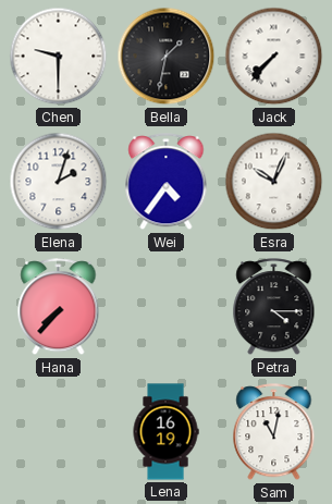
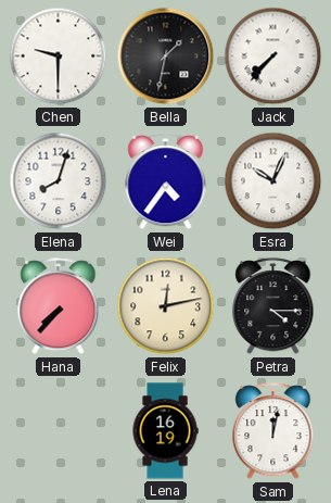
Elena: 2:03 -> 8:03 (59, 181)
Felix: none -> 12:13 (166, 306)
Sam: 11:02 -> 12:02 (273, 431)
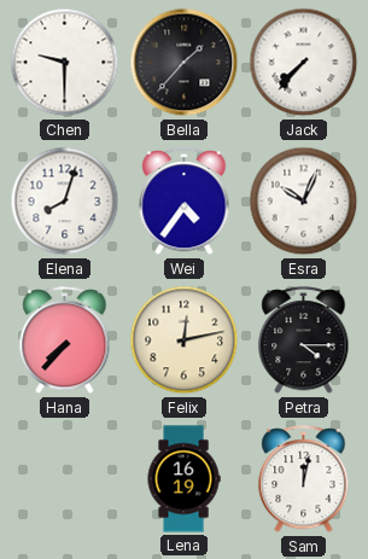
Bella: 1:32 -> 1:37 (185, 63)
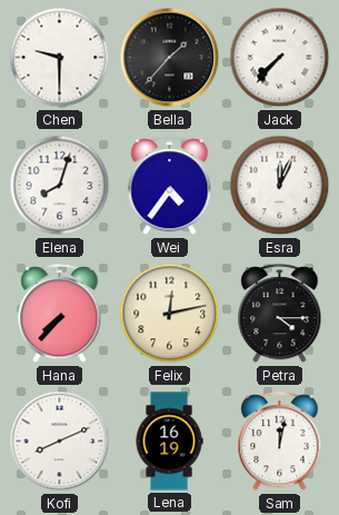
Esra: 10:04 -> 12:04 (280, 186)
Kofi: none -> 8:11 (60, 442)
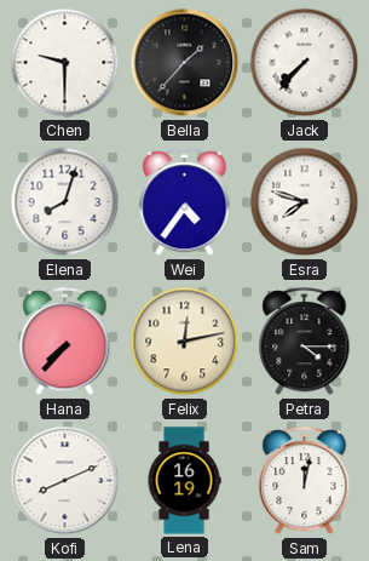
Esra: 12:04 -> 7:48 (305, 202)
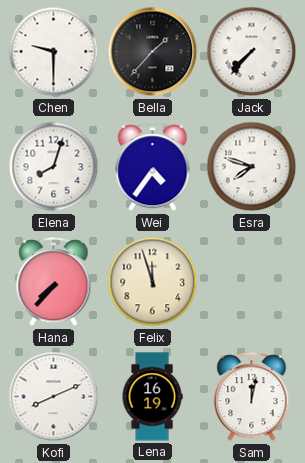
Felix: 12:13 -> 11:57 (153, 282)
Petra: 4:15 -> none (305, 342)
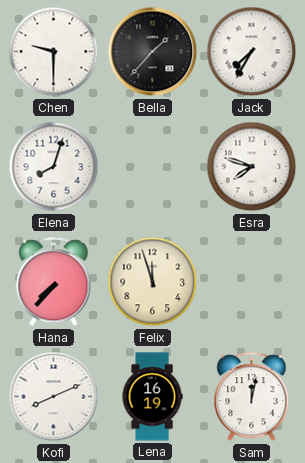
Jack: 7:37 -> 7:35 (252, 52)
Wei: 4:36 -> none (153, 167)
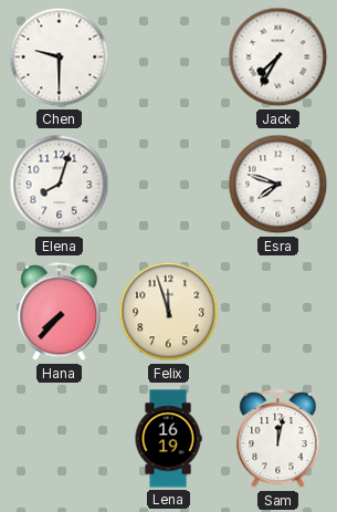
Bella: 1:37 -> none (153, 52)
Kofi: 8:11 -> none (54, 397)
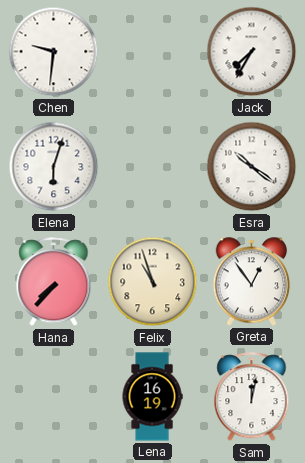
Chen: 9:30 -> 9:31 (54, 52)
Elena: 8:03 -> 6:03 (54, 167)
Esra: 7:48 -> 10:21 (252, 167)
Felix: 11:57 -> 10:57 (153, 282)
Greta: none -> 12:54 (252, 282)
